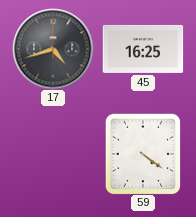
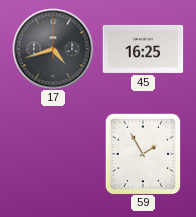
59: 4:21 -> 1:55 (143, 154)
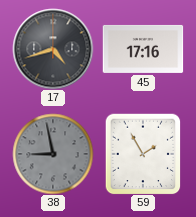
45: 16:25 -> 17:16 (143, 49)
38: none -> 8:58 (53, 154)
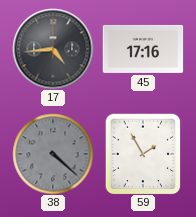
17: 4:42 -> 4:44 (53, 49)
38: 8:58 -> 4:22 (53, 154)
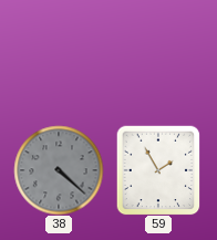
17: 4:44 -> none (53, 49)
45: 17:16 -> none (143, 49)
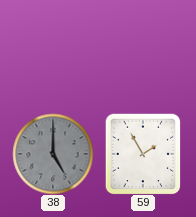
38: 4:22 -> 5:00 (53, 154)
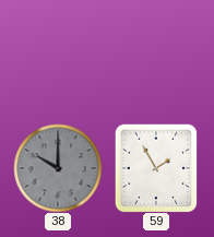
38: 5:00 -> 10:00 (58, 168)
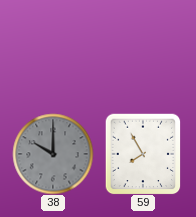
59: 1:55 -> 7:55 (143, 154)
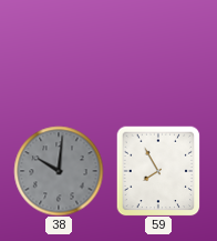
38: 10:00 -> 10:01 (59, 171)
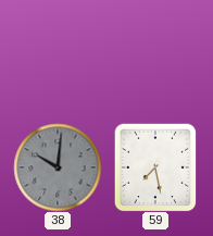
59: 7:55 -> 7:28 (155, 167)
